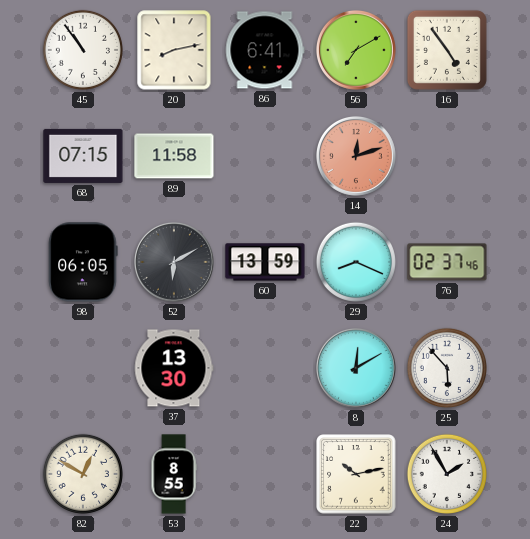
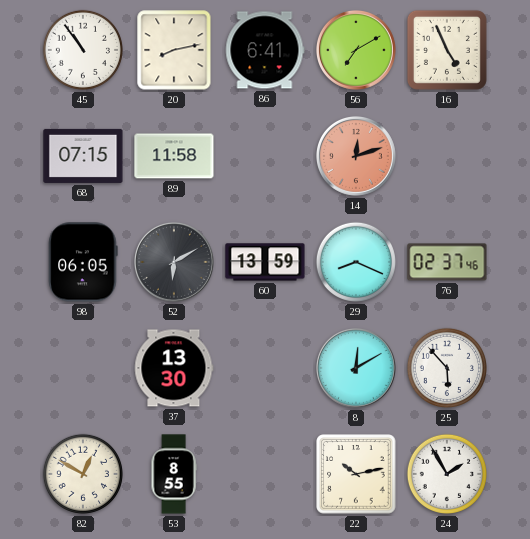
16: 4:54 -> 4:56 (447, 50)
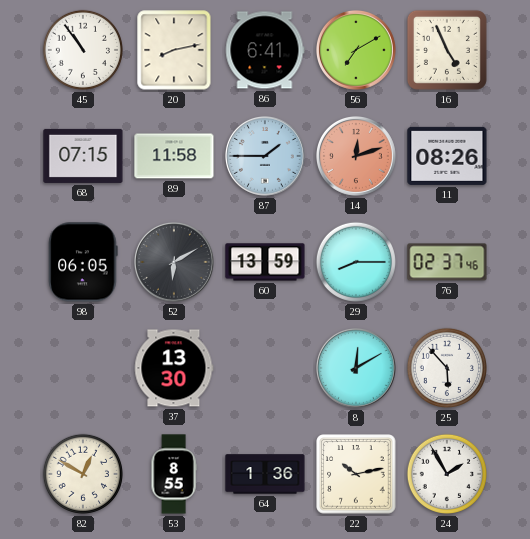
87: none -> 1:45 (265, 156)
11: none -> 08:26 (447, 156)
29: 8:19 -> 8:15 (356, 262)
64: none -> 1:36 (265, 474)
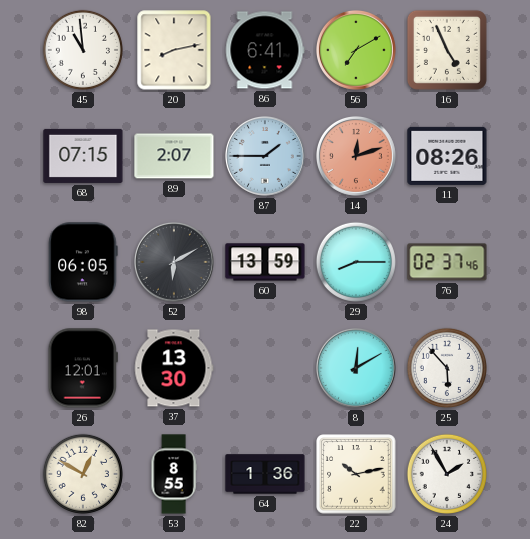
45: 10:54 -> 10:59 (83, 50)
89: 11:58 -> 2:07 (174, 156)
26: none -> 12:01 (83, 368)
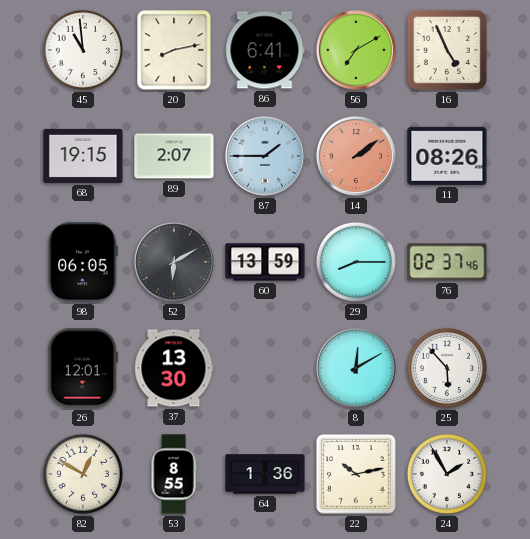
68: 07:15 -> 19:15 (83, 156)
14: 12:12 -> 2:09 (356, 156)
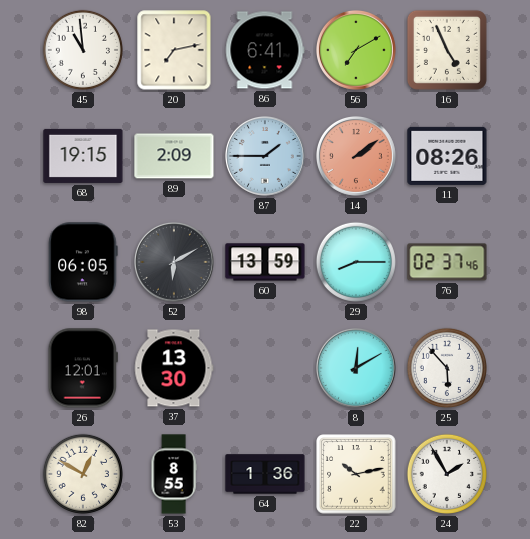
20: 8:13 -> 7:13 (174, 50)
89: 2:07 -> 2:09 (174, 156)
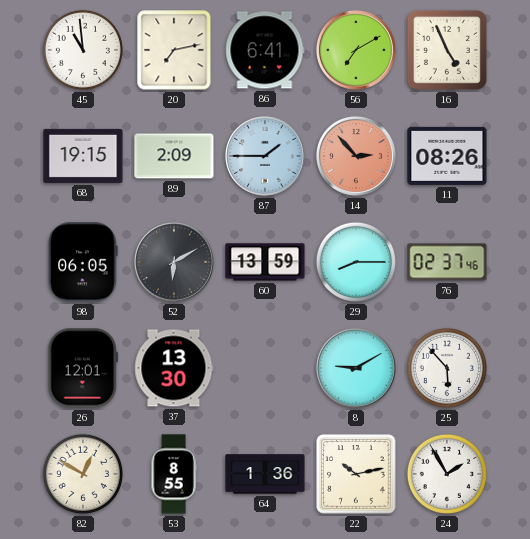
14: 2:09 -> 2:53 (356, 156)
8: 12:10 -> 9:10 (356, 368)
